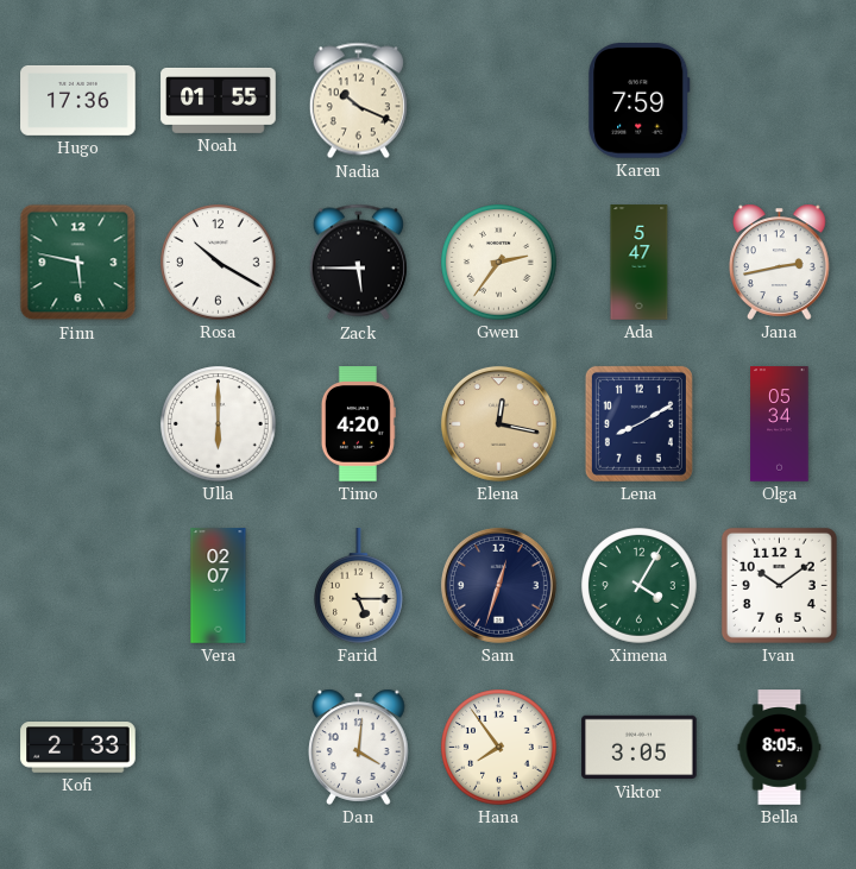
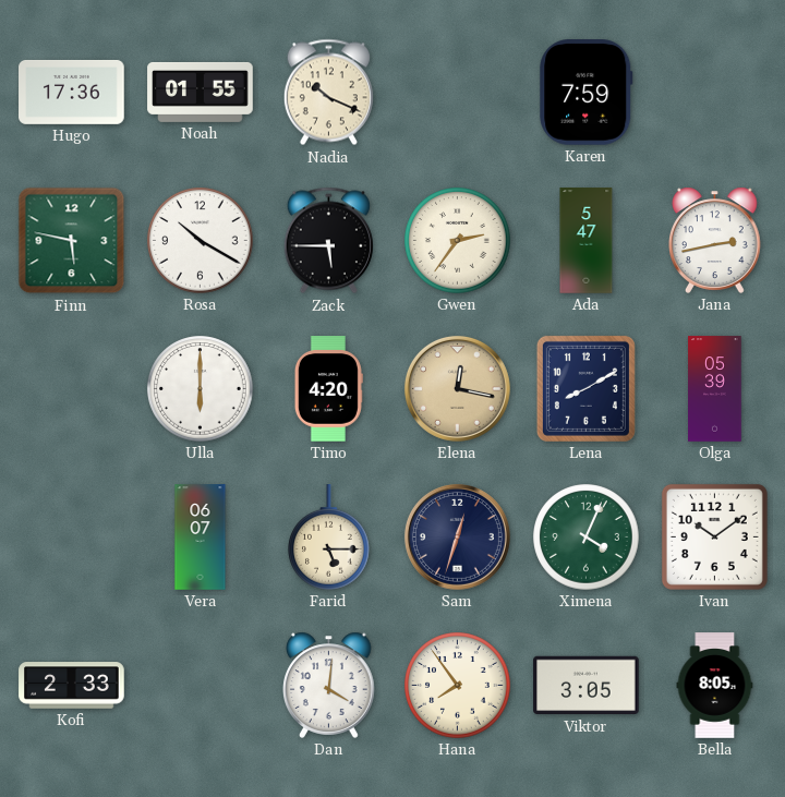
Olga: 05:34 -> 05:39 (715, 389)
Vera: 02:07 -> 06:07 (201, 538)
Ximena: 4:05 -> 4:04 (587, 538)
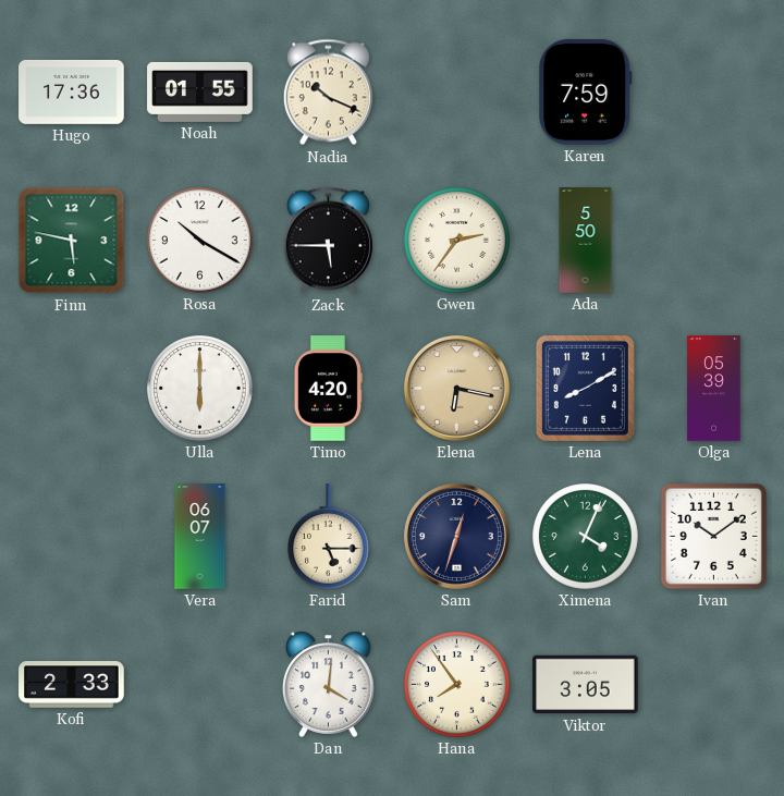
Ada: 5:47 -> 5:50 (586, 241)
Jana: 2:43 -> none (715, 240)
Elena: 12:17 -> 6:17 (456, 388)
Bella: 8:05 -> none (715, 686)
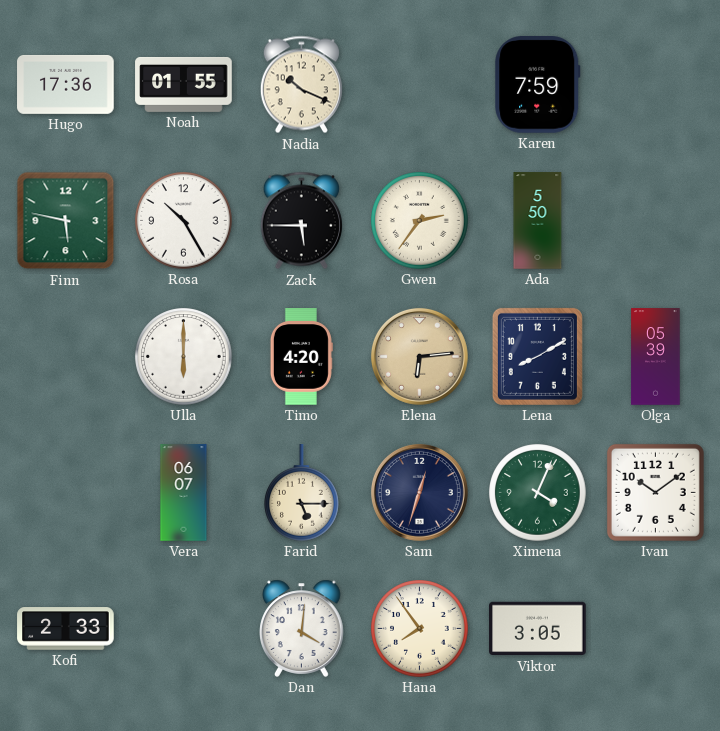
Rosa: 10:20 -> 10:25 (184, 221)
Elena: 6:17 -> 6:14 (419, 356)
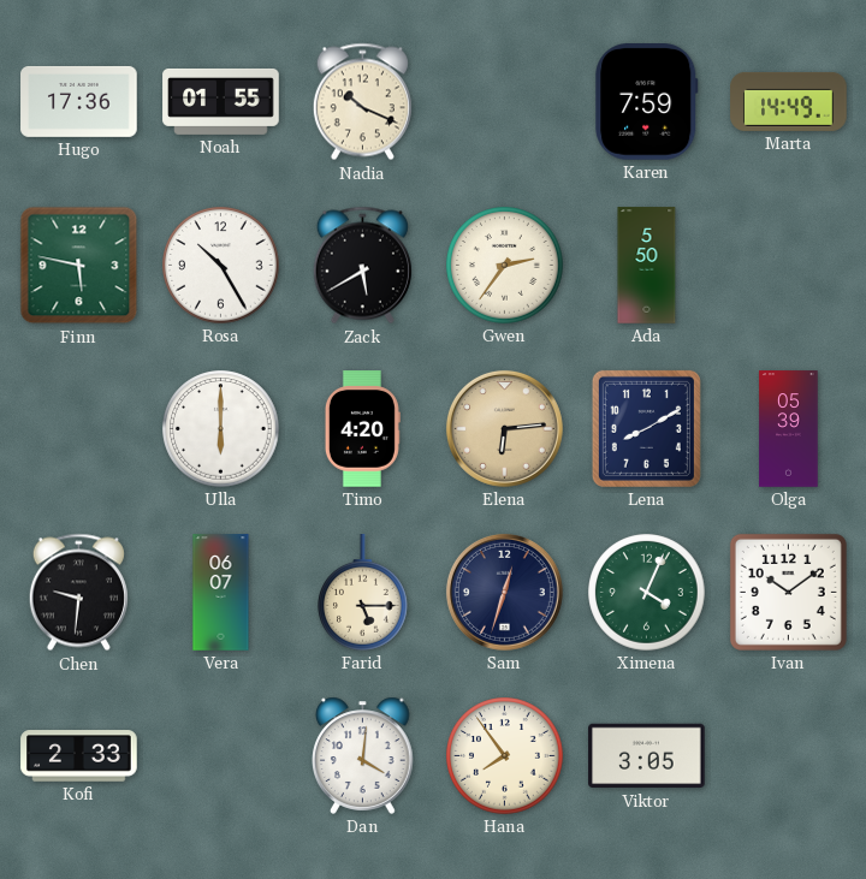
Marta: none -> 14:49 (789, 101)
Zack: 5:45 -> 5:40 (362, 266)
Chen: none -> 9:31 (78, 593)
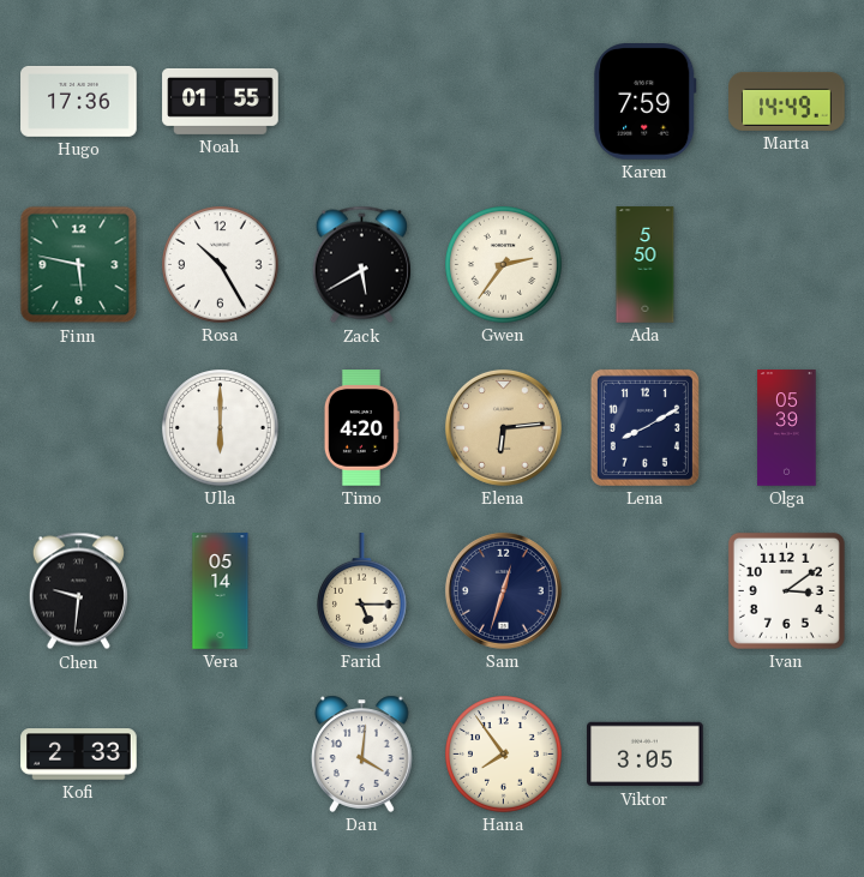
Nadia: 10:19 -> none (362, 102)
Vera: 06:07 -> 05:14 (221, 591)
Ximena: 4:04 -> none (647, 593)
Ivan: 10:09 -> 3:09 (786, 590)
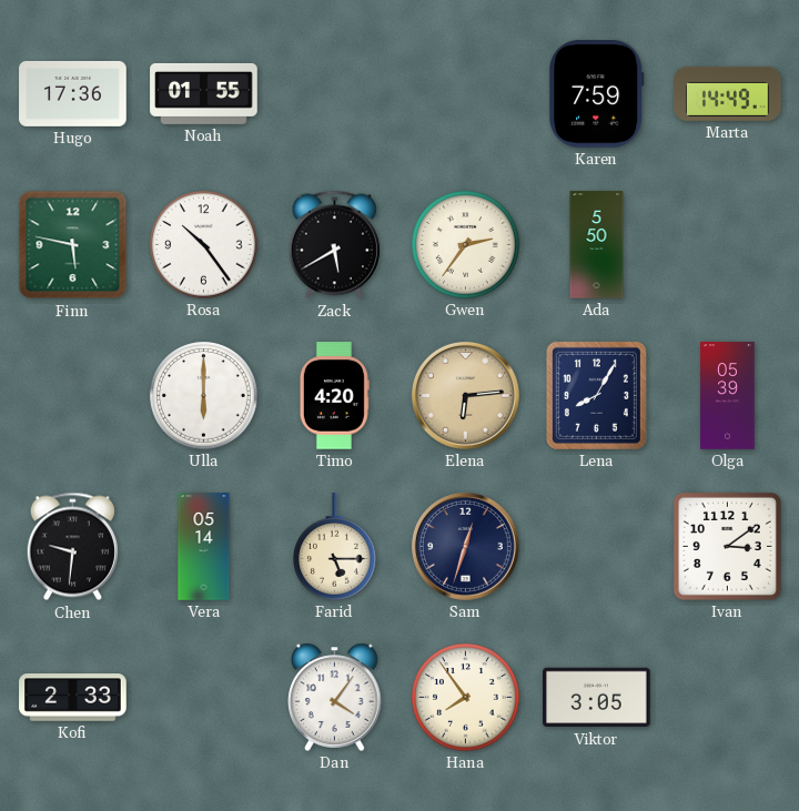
Rosa: 10:25 -> 10:24 (204, 245)
Lena: 8:10 -> 8:05 (596, 395)
Dan: 4:01 -> 4:06 (335, 697)
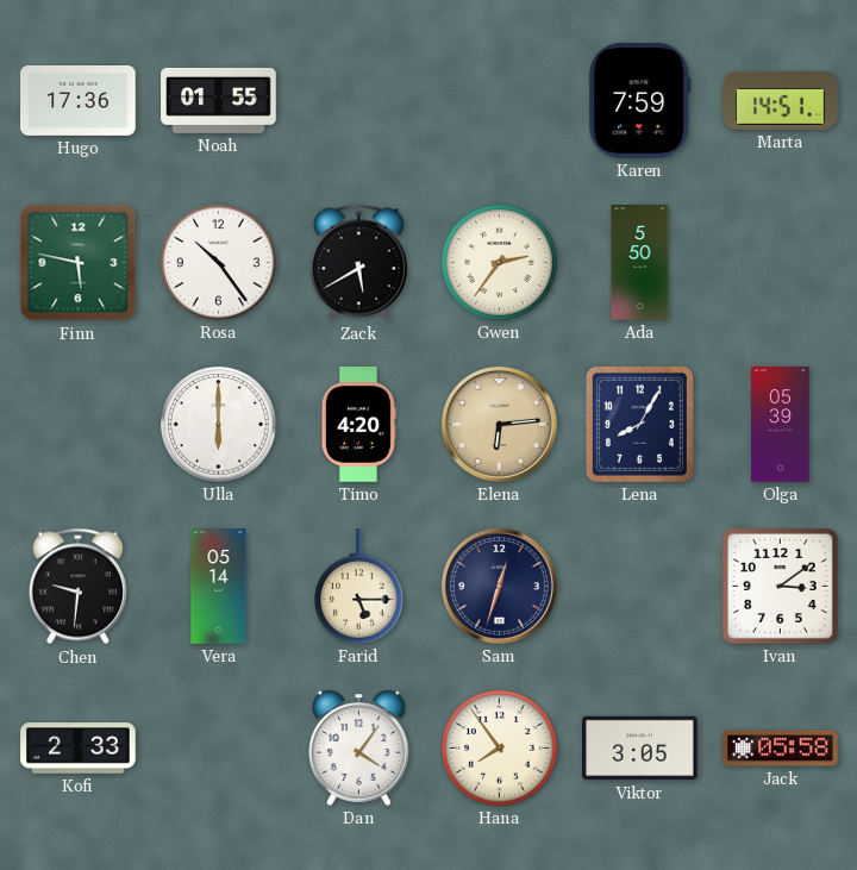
Marta: 14:49 -> 14:51 (781, 100)
Jack: none -> 05:58 (781, 749)
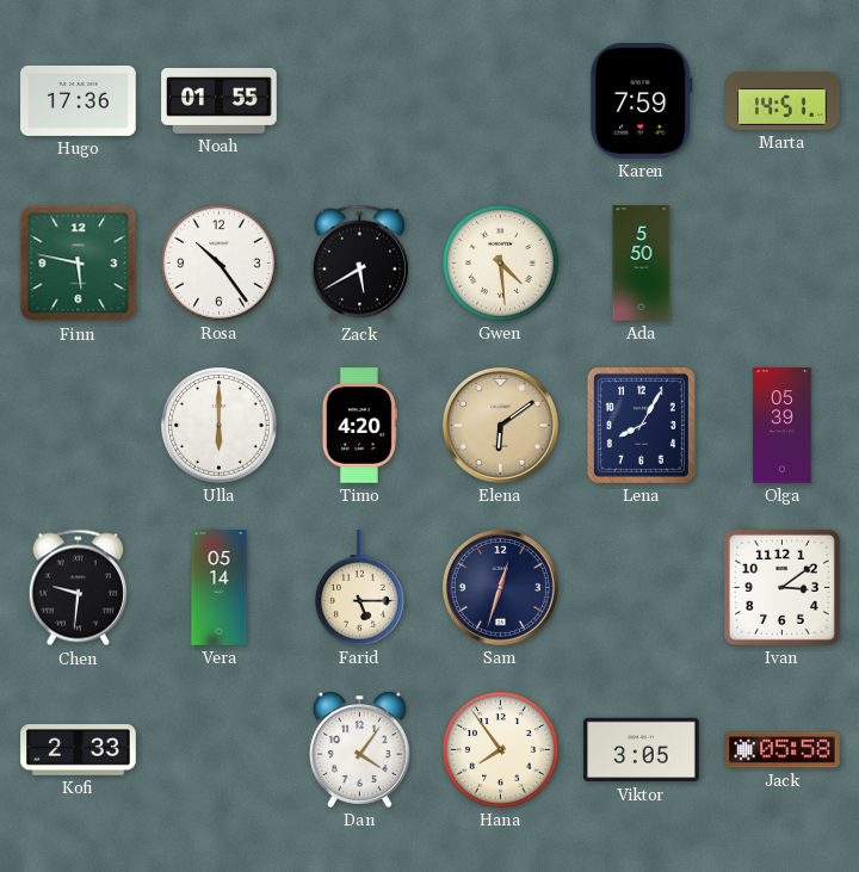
Gwen: 2:36 -> 4:29 (501, 264)
Elena: 6:14 -> 6:09 (500, 425)
